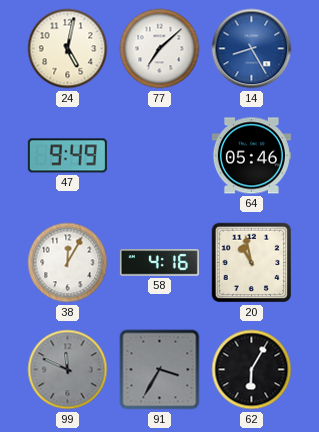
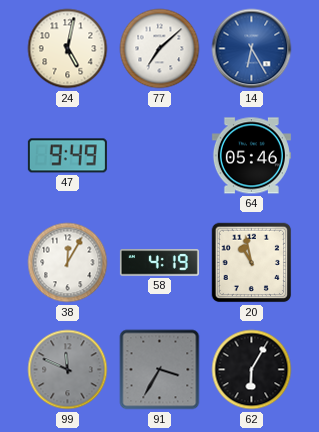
14: 8:25 -> 6:25 (252, 49)
58: 4:16 -> 4:19 (159, 263)
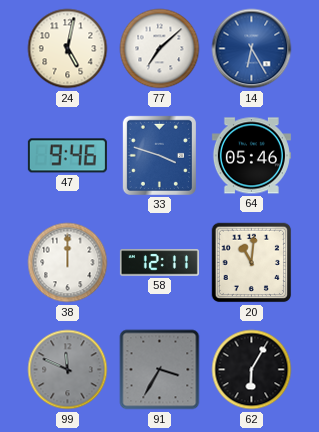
47: 9:49 -> 9:46 (67, 156)
33: none -> 3:48 (159, 155)
38: 12:05 -> 12:00 (68, 263)
58: 4:19 -> 12:11 (159, 263)
20: 10:58 -> 11:01 (252, 263)
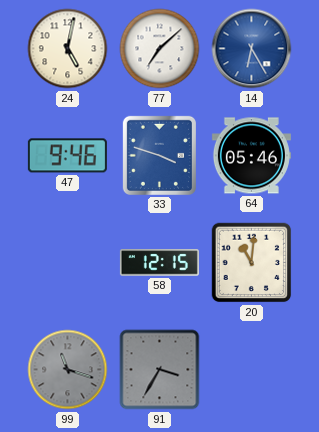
38: 12:00 -> none (68, 263)
58: 12:11 -> 12:15 (159, 263)
99: 11:49 -> 11:18 (68, 370)
62: 6:05 -> none (252, 370)
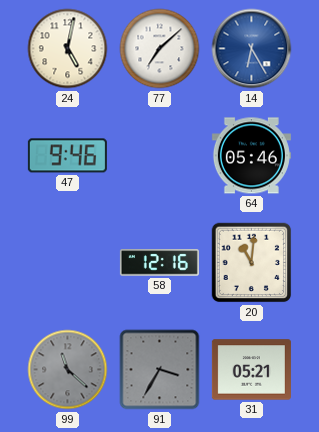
33: 3:48 -> none (159, 155)
58: 12:15 -> 12:16 (159, 263)
99: 11:18 -> 11:22 (68, 370)
31: none -> 05:21 (251, 370)
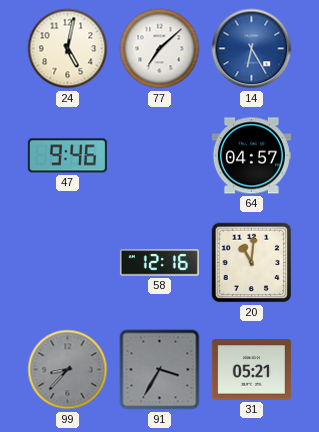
64: 05:46 -> 04:57 (251, 156)
99: 11:22 -> 8:37 (68, 370)
